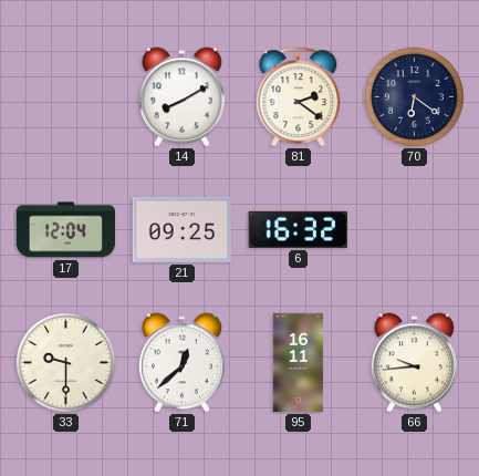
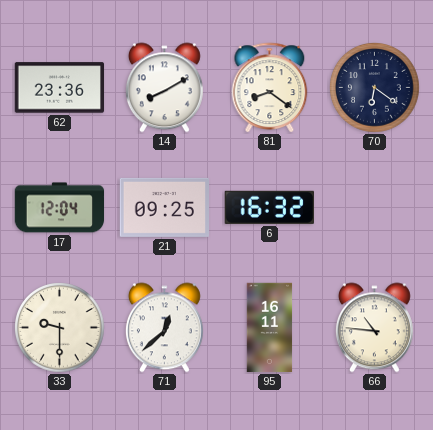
62: none -> 23:36 (60, 88)
81: 2:21 -> 8:21 (270, 88)
66: 9:44 -> 10:46 (374, 328)
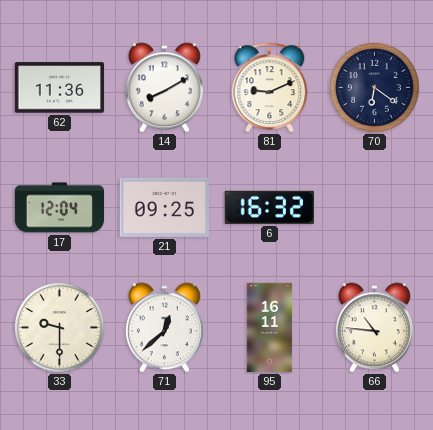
62: 23:36 -> 11:36 (60, 88)
81: 8:21 -> 9:11 (270, 88)
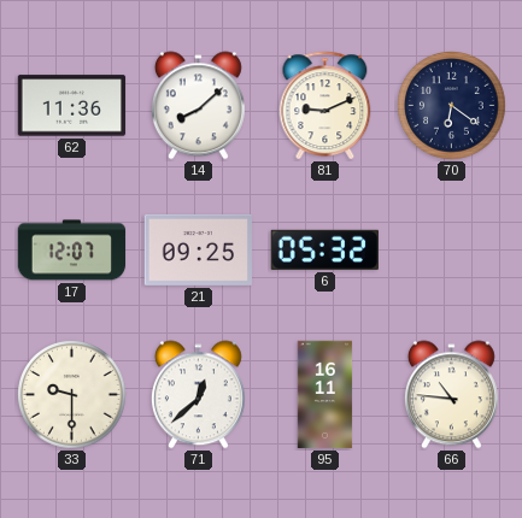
14: 8:10 -> 8:08 (198, 106)
17: 12:04 -> 12:07 (72, 251)
6: 16:32 -> 05:32 (324, 249)
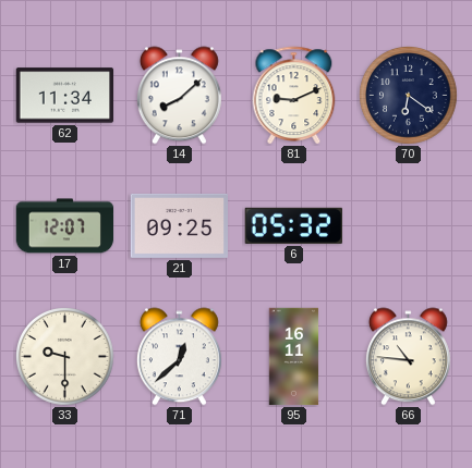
62: 11:36 -> 11:34 (65, 96)
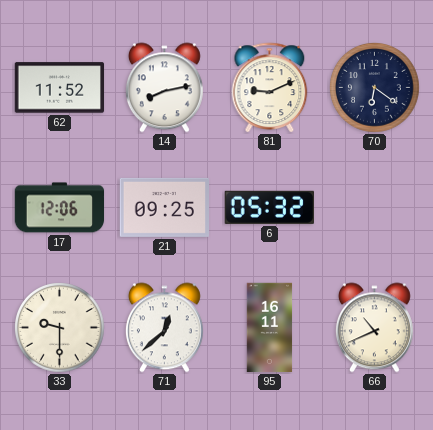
62: 11:34 -> 11:52 (60, 88)
14: 8:08 -> 8:13 (164, 88)
17: 12:07 -> 12:06 (60, 208)
66: 10:46 -> 10:41 (374, 328)
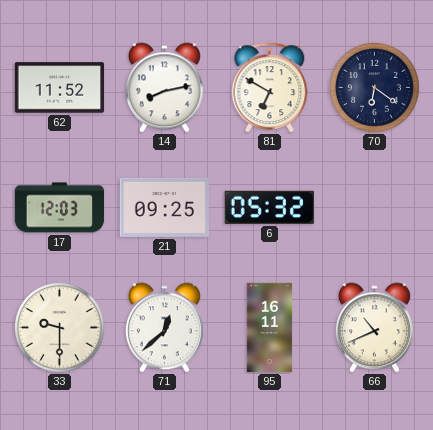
81: 9:11 -> 6:50 (270, 88)
17: 12:06 -> 12:03 (60, 208)
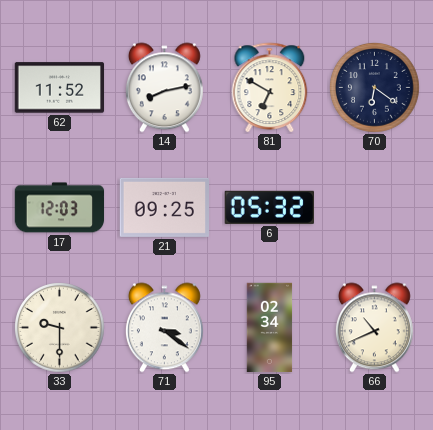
71: 12:38 -> 3:21 (164, 328)
95: 16:11 -> 02:34 (270, 328)
